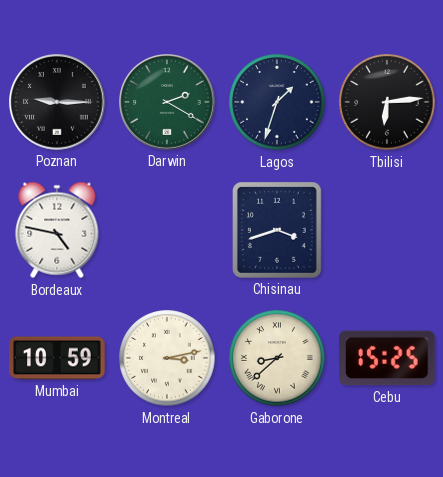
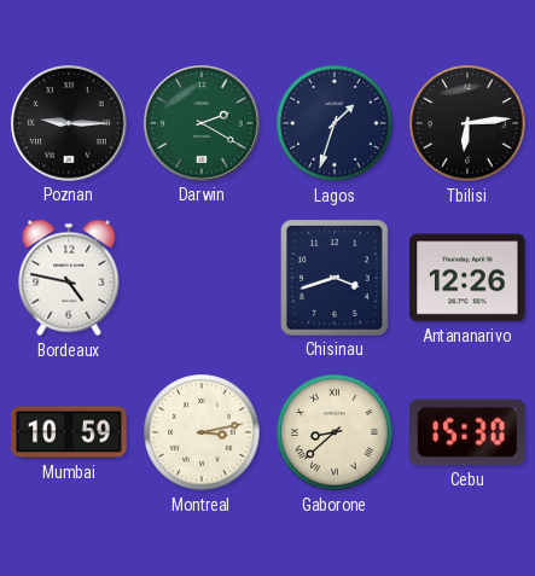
Antananarivo: none -> 12:26 (467, 278)
Cebu: 15:25 -> 15:30 (469, 432)
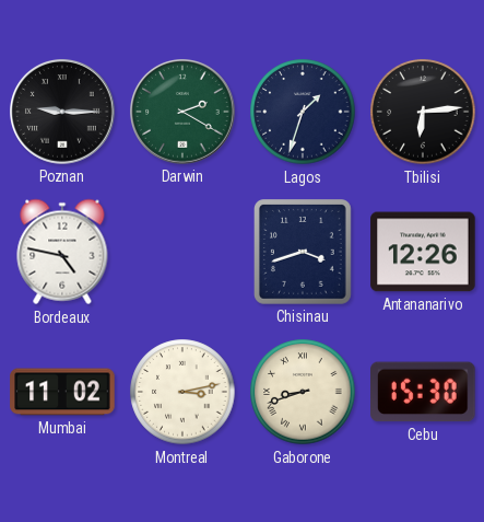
Mumbai: 10:59 -> 11:02 (62, 392)
Gaborone: 8:38 -> 8:42 (303, 392)
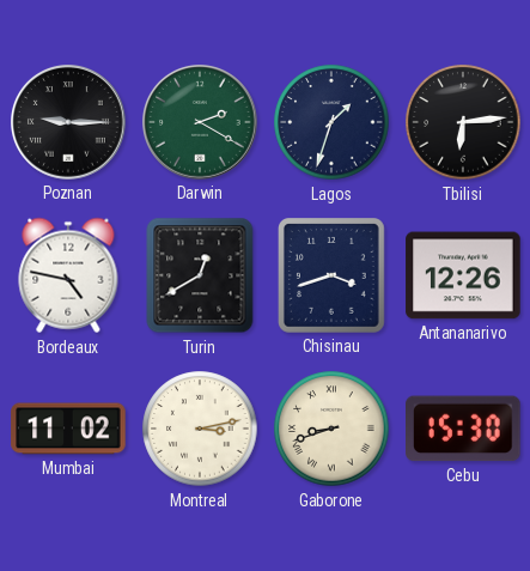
Turin: none -> 12:40 (200, 275)
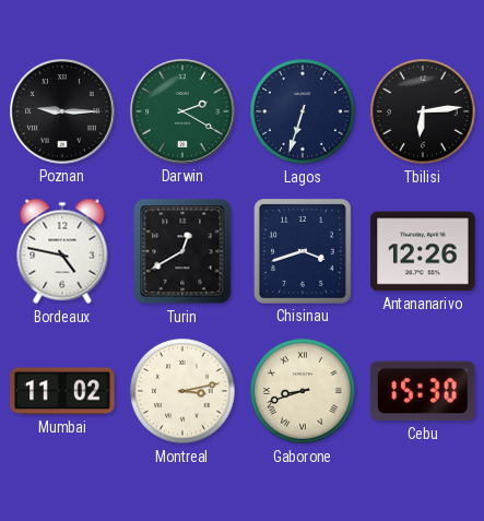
Lagos: 1:33 -> 6:33 (303, 111)
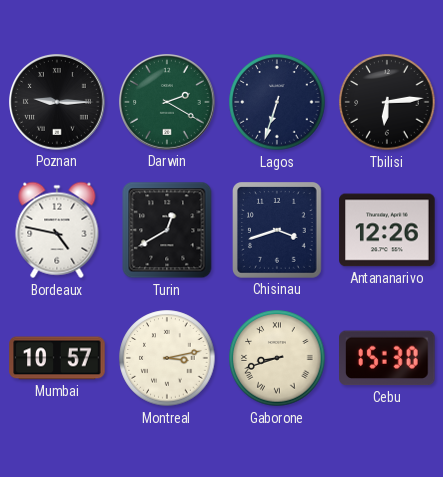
Mumbai: 11:02 -> 10:57 (57, 358)
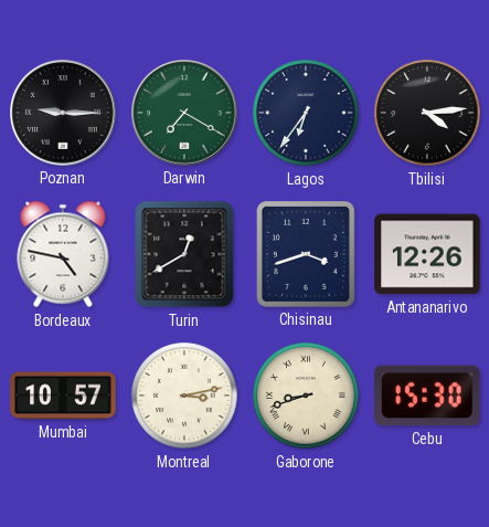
Darwin: 2:20 -> 7:20 (184, 113)
Lagos: 6:33 -> 6:36 (306, 113)
Tbilisi: 6:14 -> 4:14 (427, 113)
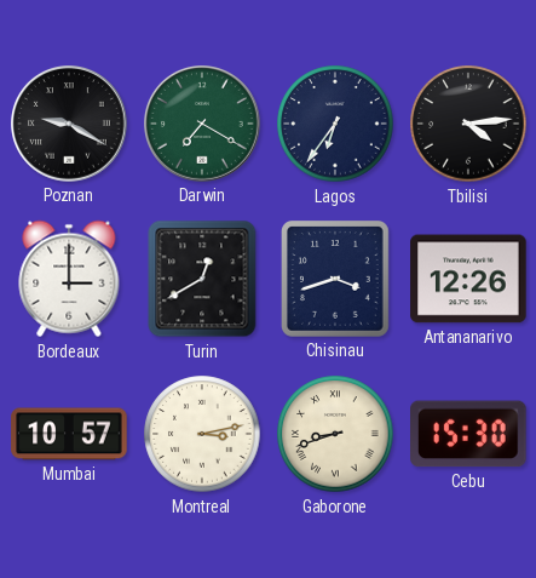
Poznan: 9:15 -> 9:20 (69, 124)
Bordeaux: 4:47 -> 3:00 (69, 279)
